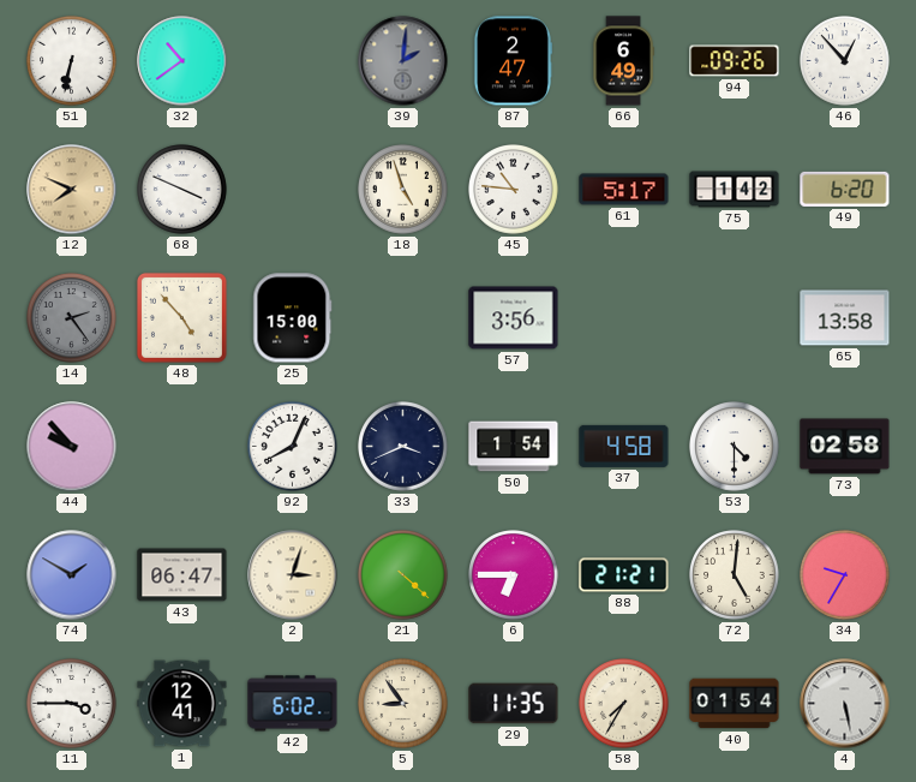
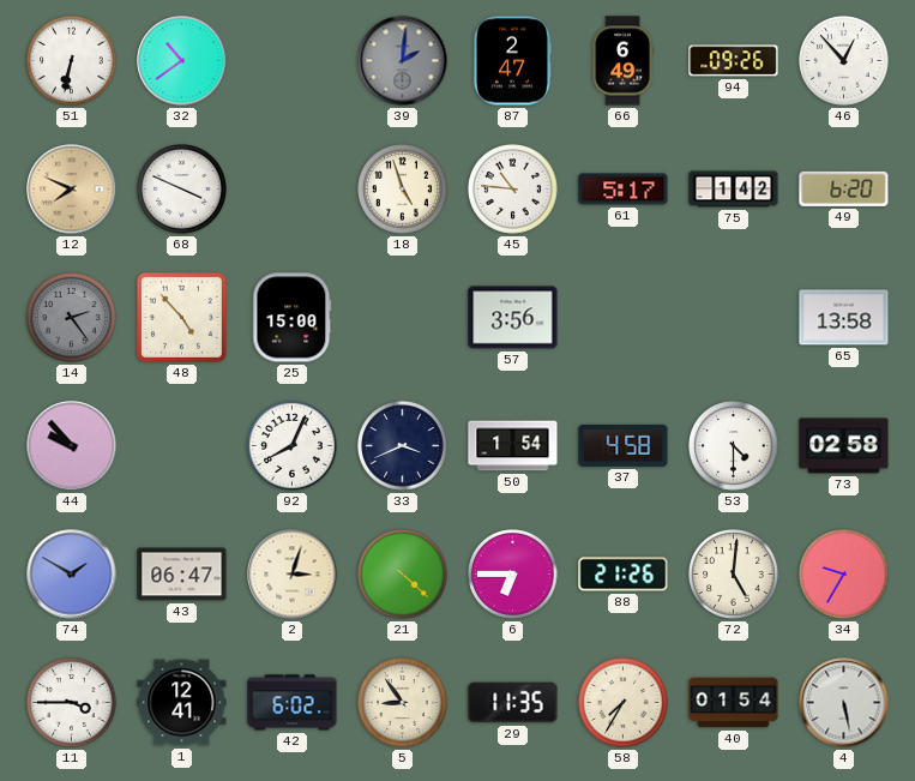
88: 21:21 -> 21:26 (624, 575)
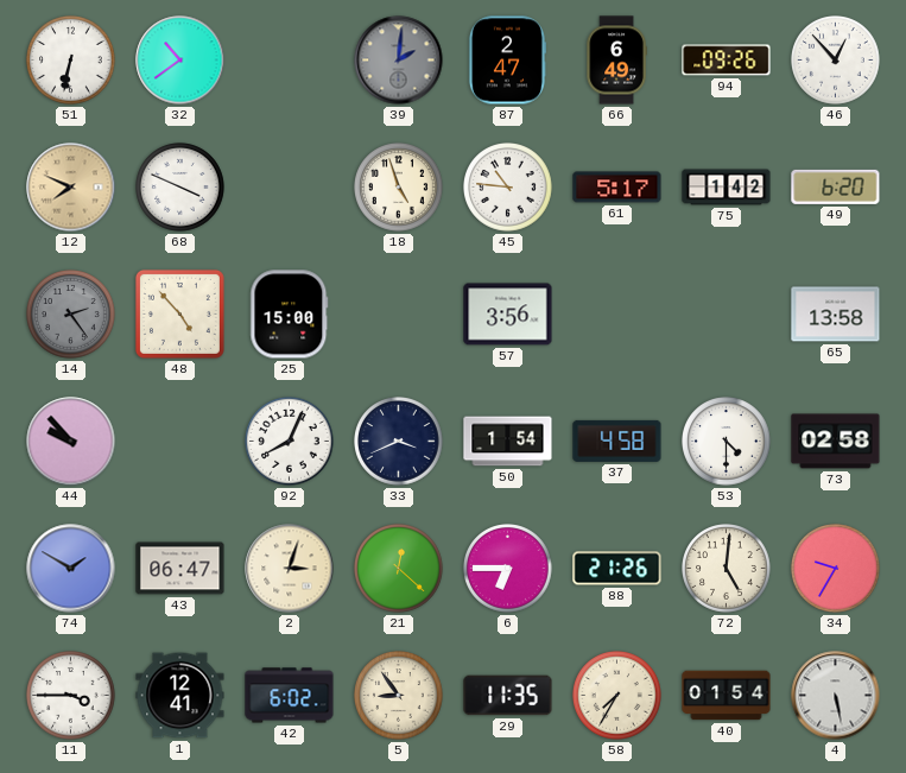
21: 4:22 -> 12:22 (399, 569)
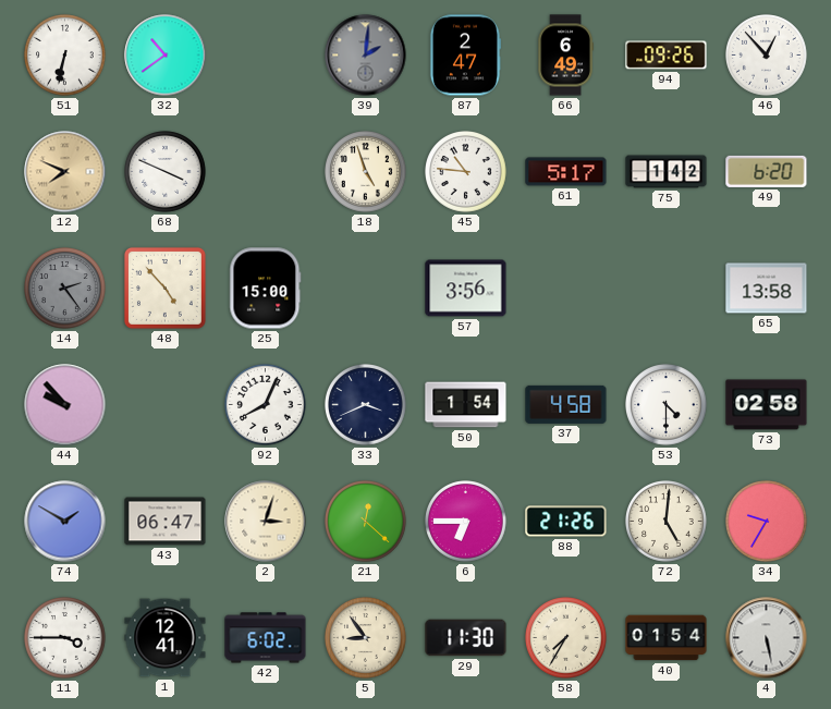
29: 11:35 -> 11:30 (466, 638)
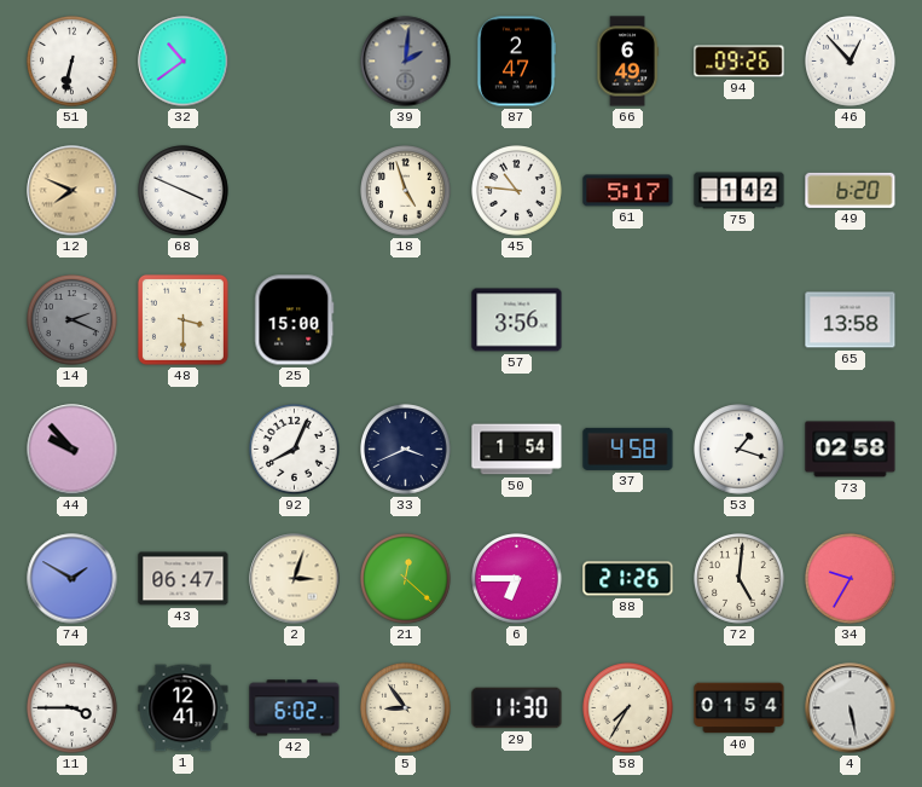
14: 2:24 -> 2:19 (73, 320)
48: 4:53 -> 3:30 (182, 319)
53: 4:30 -> 1:18 (740, 450)
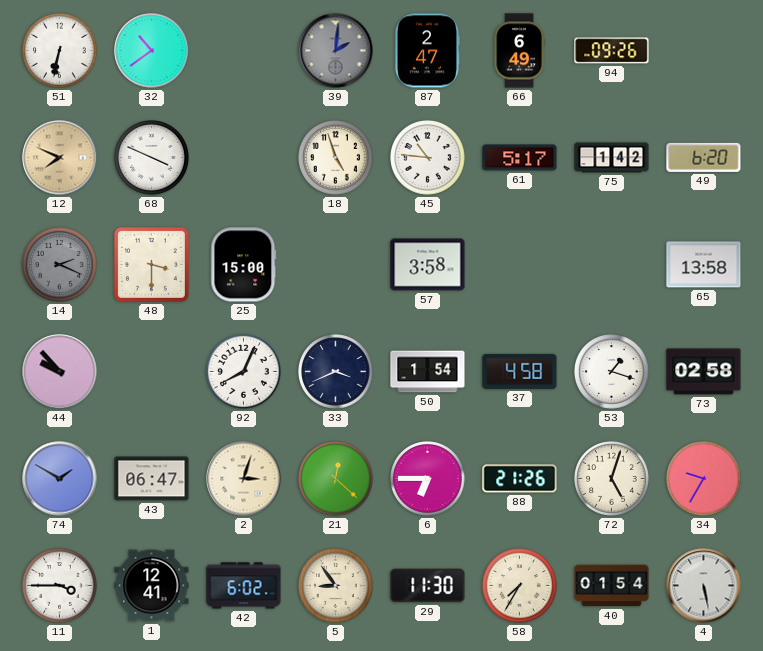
46: 12:53 -> none (851, 62)
57: 3:56 -> 3:58 (428, 265)
72: 5:01 -> 5:03 (612, 479)
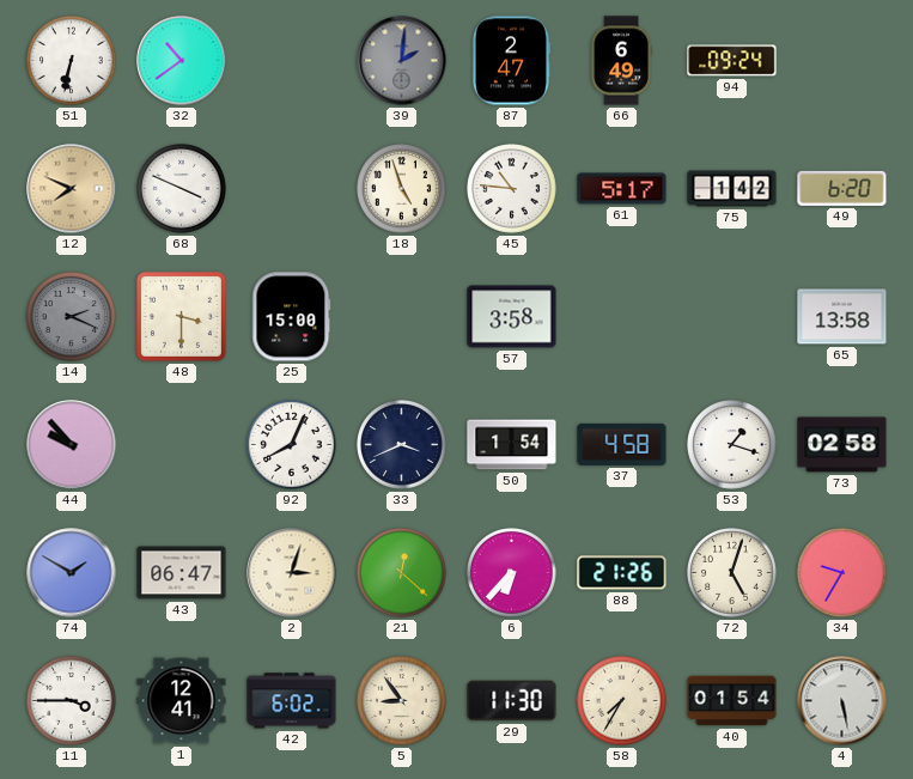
94: 09:26 -> 09:24 (732, 61)
6: 6:45 -> 6:37 (512, 573)
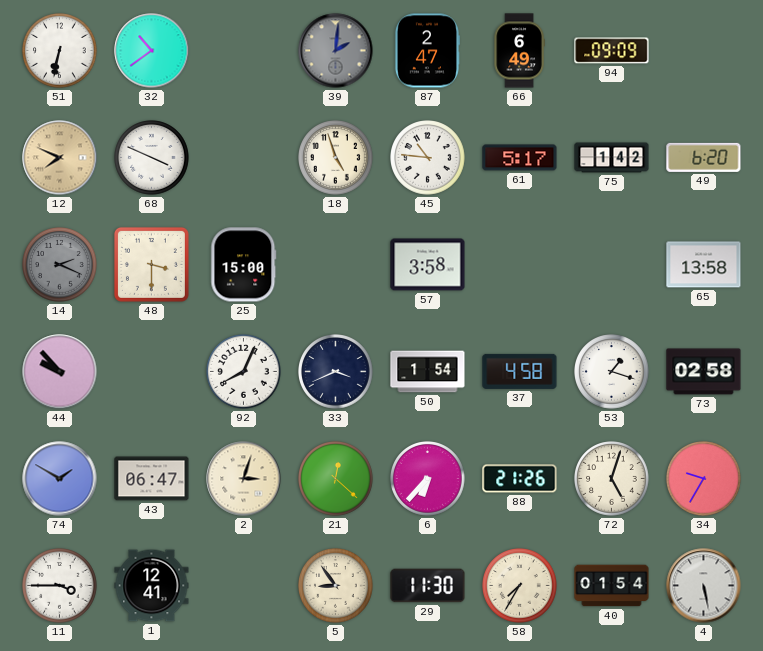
94: 09:24 -> 09:09 (612, 51)
42: 6:02 -> none (292, 701)
